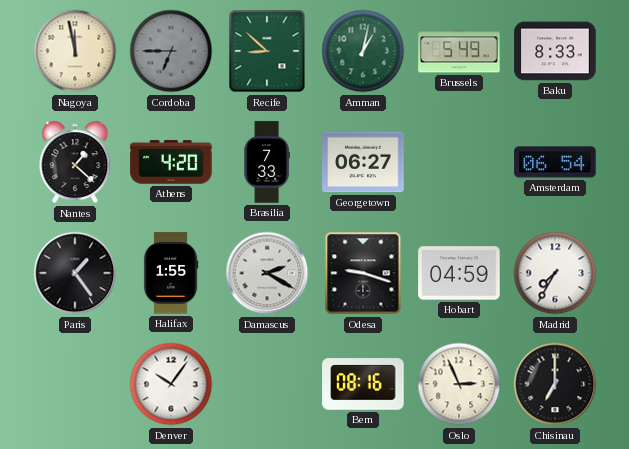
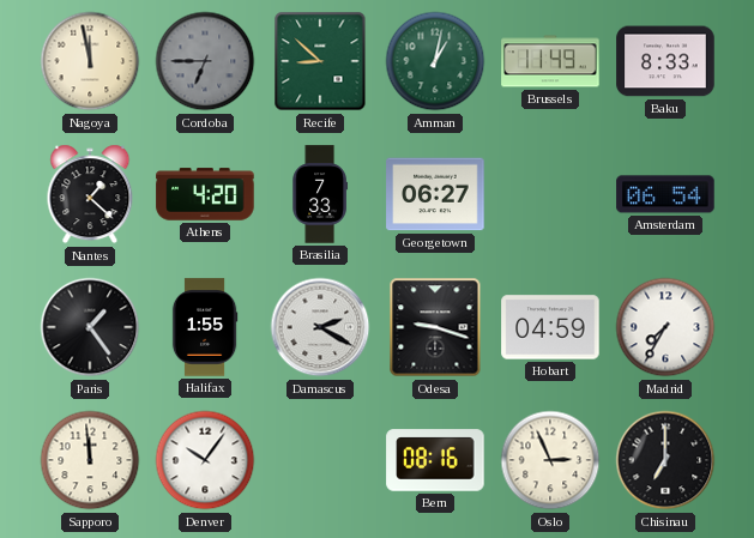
Brussels: 5:49 -> 11:49 (550, 61)
Sapporo: none -> 11:59 (90, 460)
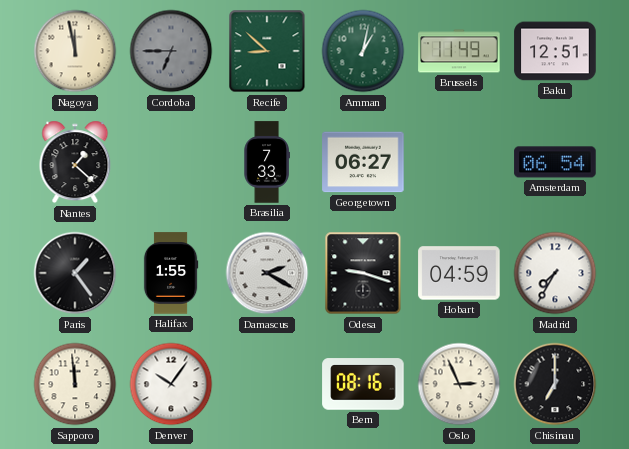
Baku: 8:33 -> 12:51 (555, 51)
Athens: 4:20 -> none (205, 194)
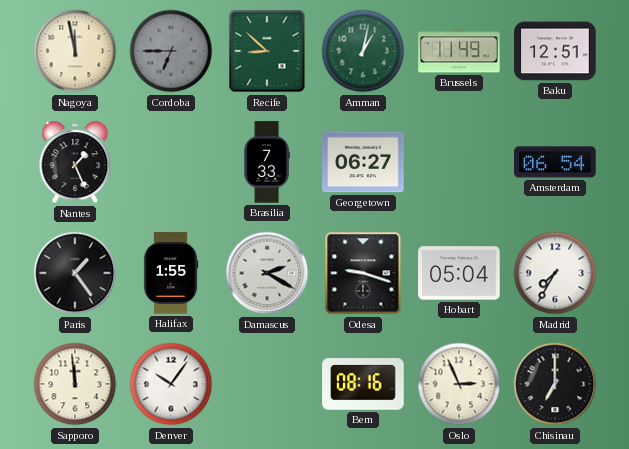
Nantes: 1:22 -> 1:26 (75, 162)
Hobart: 04:59 -> 05:04 (459, 273)
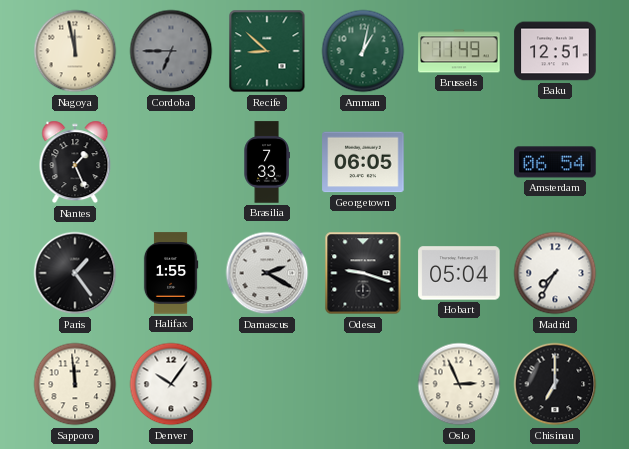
Georgetown: 06:27 -> 06:05 (363, 162)
Bern: 08:16 -> none (363, 384)
